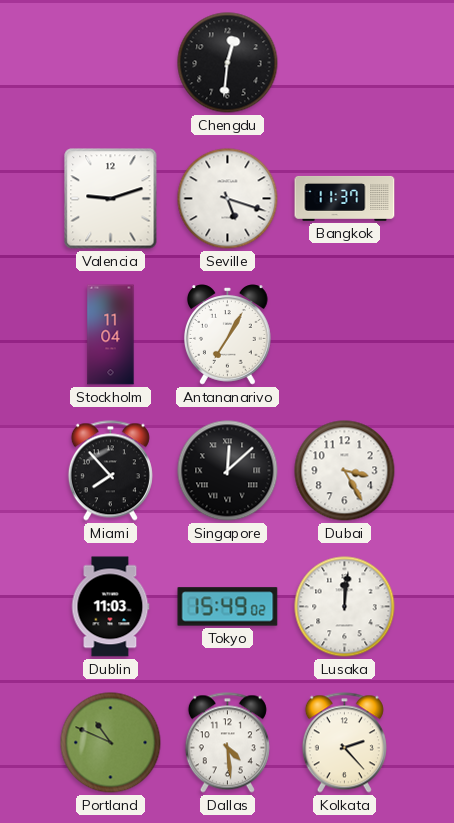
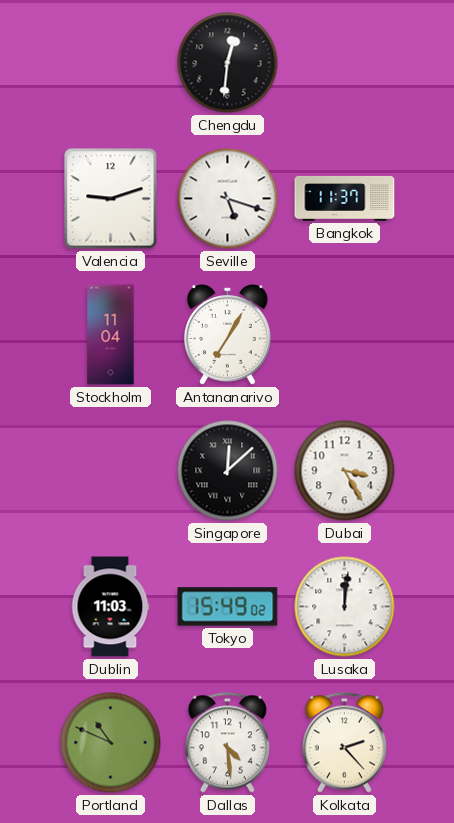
Miami: 7:53 -> none (110, 471)
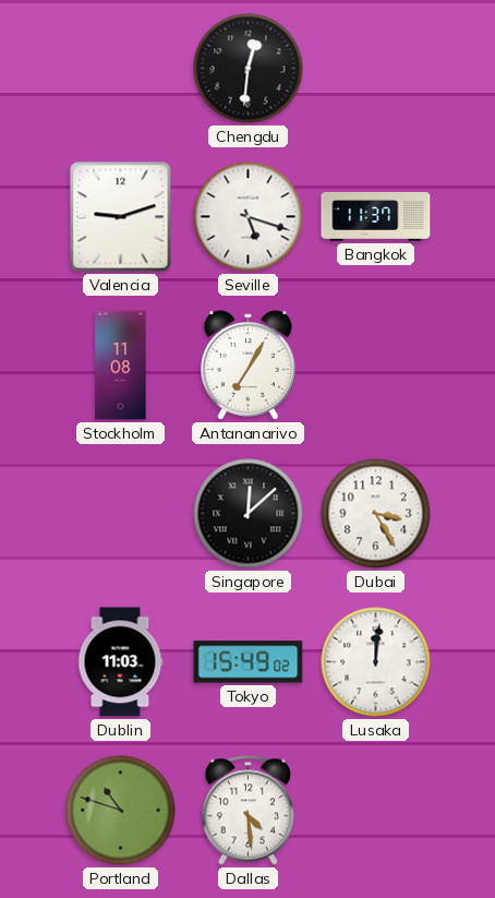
Stockholm: 11:04 -> 11:08 (121, 366)
Portland: 10:49 -> 10:48 (121, 811)
Kolkata: 2:23 -> none (344, 743)
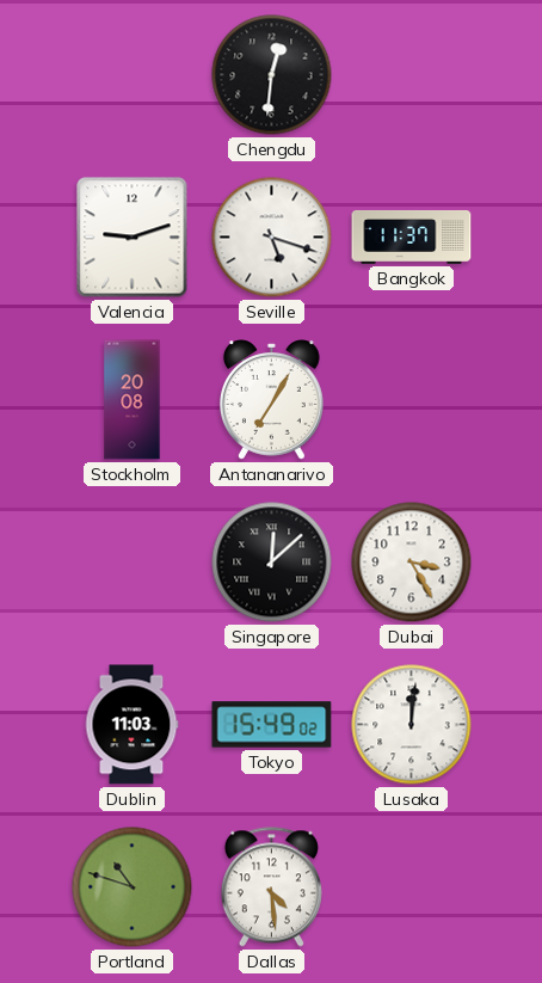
Stockholm: 11:08 -> 20:08 (133, 400)
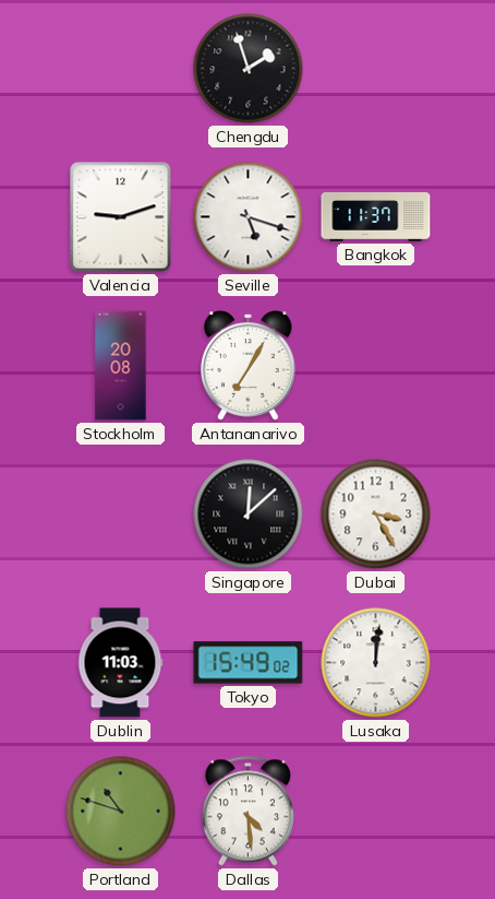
Chengdu: 12:31 -> 1:57 (249, 69)
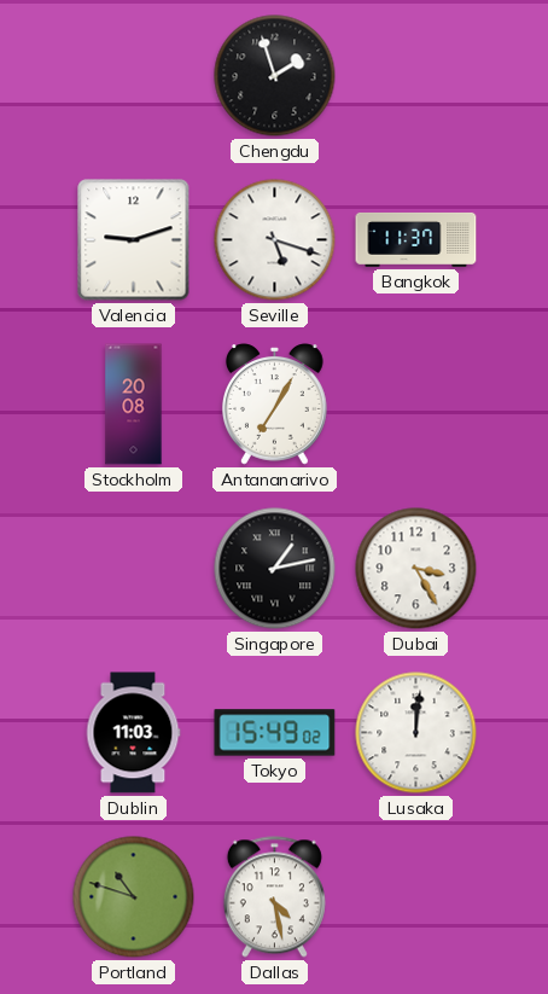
Singapore: 12:08 -> 1:13 (275, 569)
Dallas: 4:29 -> 4:28 (274, 897)
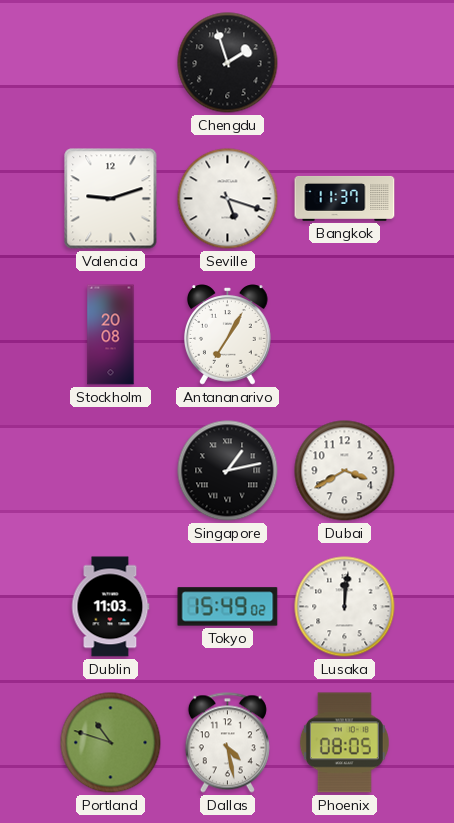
Dubai: 3:25 -> 3:40 (345, 471)
Phoenix: none -> 08:05 (344, 743)
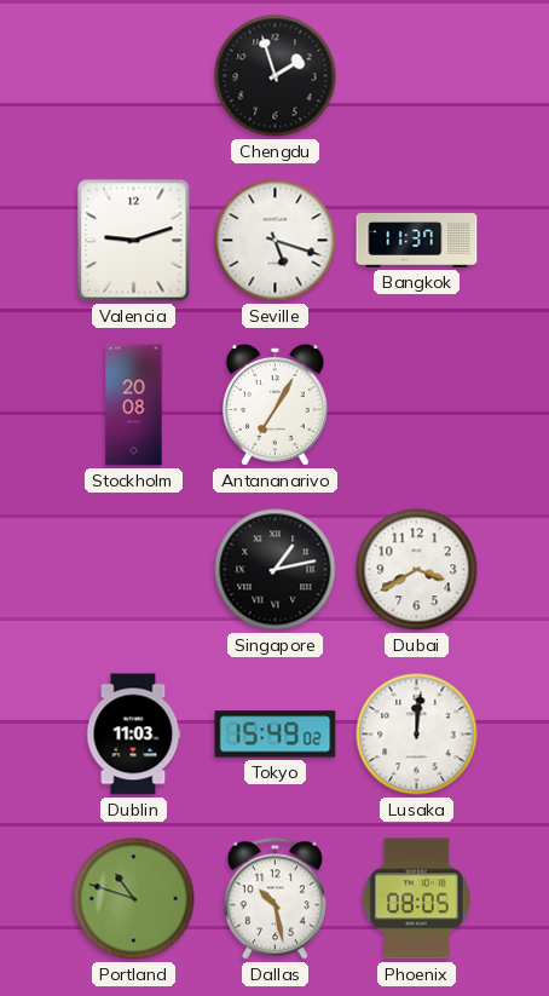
Dallas: 4:28 -> 10:28 (274, 899)
